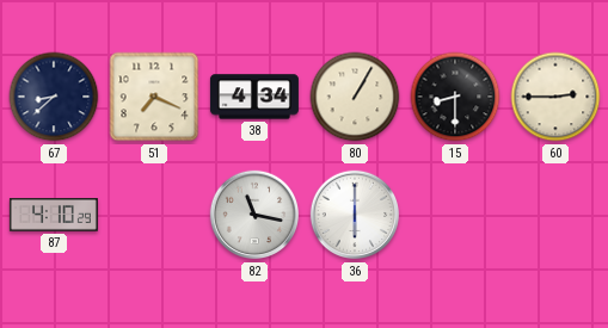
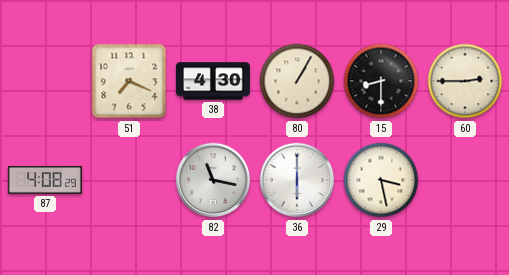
67: 8:38 -> none (54, 97)
38: 4:34 -> 4:30 (213, 81)
87: 4:10 -> 4:08 (45, 181)
29: none -> 3:28 (381, 180)
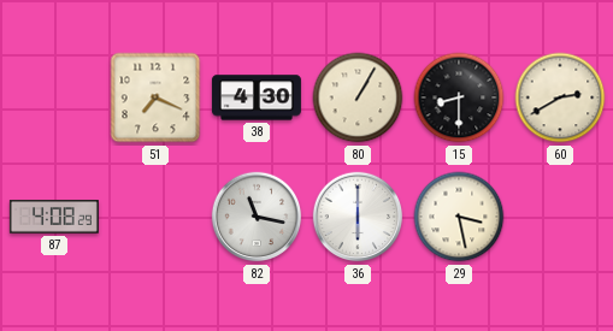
60: 2:45 -> 2:40 (560, 97)
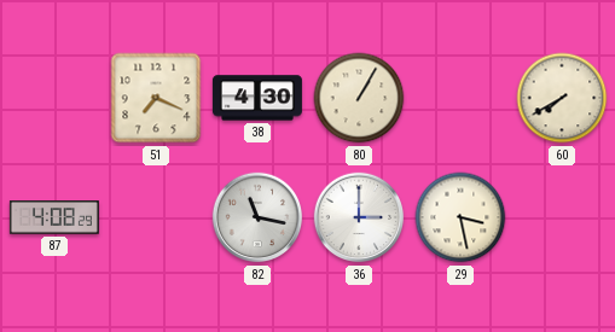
15: 8:30 -> none (459, 97)
60: 2:40 -> 7:40 (562, 98)
36: 6:00 -> 3:00 (359, 217)
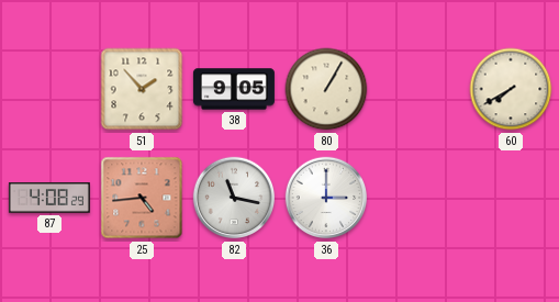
51: 7:19 -> 1:53 (142, 89)
38: 4:30 -> 9:05 (234, 89)
25: none -> 4:44 (142, 198)
29: 3:28 -> none (460, 217)
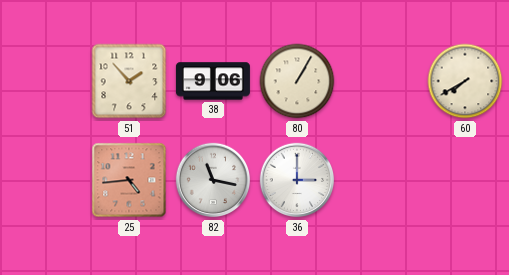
38: 9:05 -> 9:06 (213, 81)
87: 4:08 -> none (49, 199)
